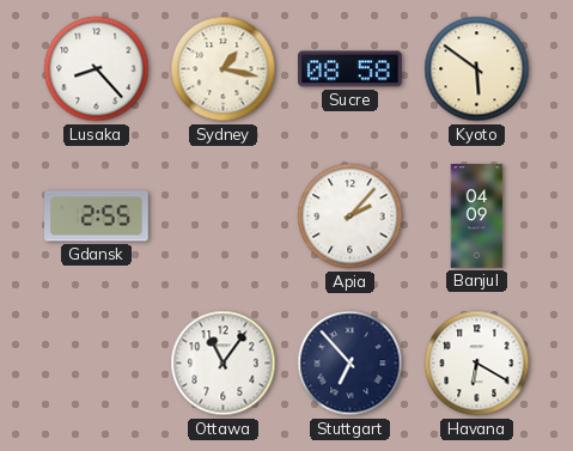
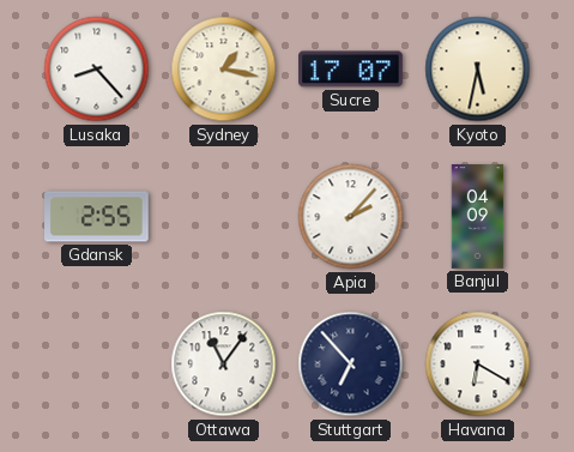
Sucre: 08:58 -> 17:07 (351, 70)
Kyoto: 5:51 -> 5:32 (478, 70)
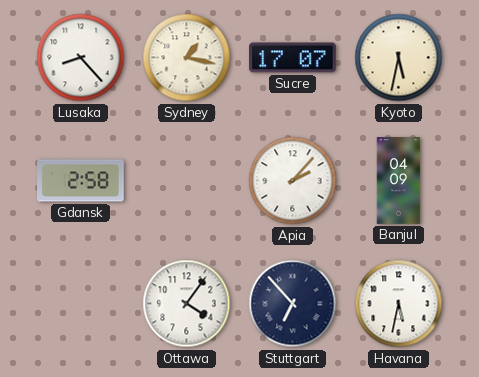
Gdansk: 2:55 -> 2:58 (81, 181)
Ottawa: 11:06 -> 4:06 (187, 304)
Havana: 6:20 -> 5:32 (399, 304)
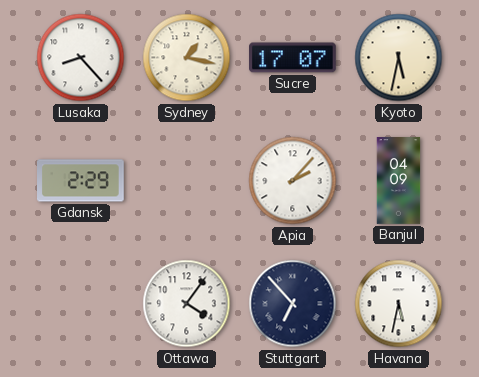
Gdansk: 2:58 -> 2:29 (81, 181)
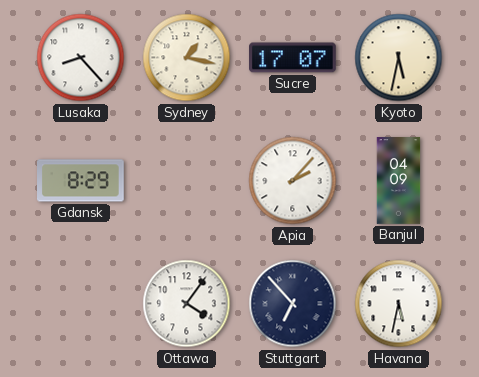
Gdansk: 2:29 -> 8:29 (81, 181)
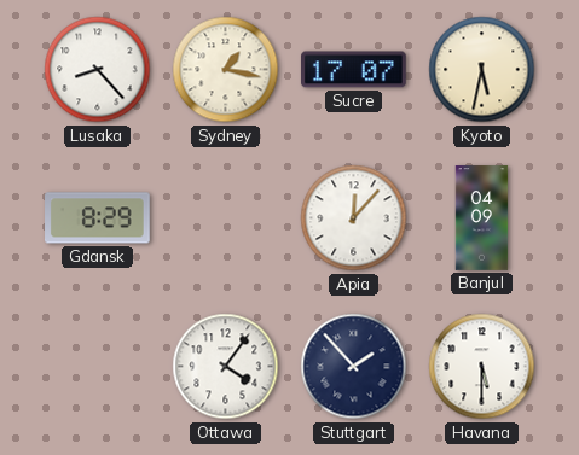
Apia: 2:07 -> 12:07 (354, 218)
Stuttgart: 6:53 -> 1:53 (354, 367)
Havana: 5:32 -> 5:30 (482, 367)
